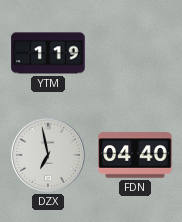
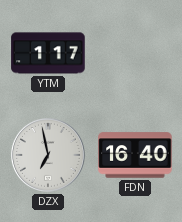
YTM: 1:19 -> 1:17 (48, 53)
FDN: 04:40 -> 16:40 (135, 155)
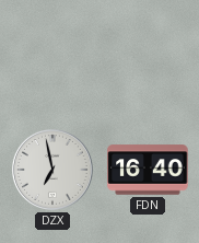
YTM: 1:17 -> none (48, 53)
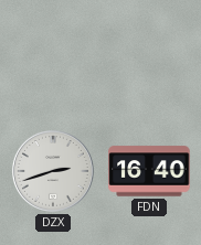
DZX: 6:58 -> 2:42 (53, 171)
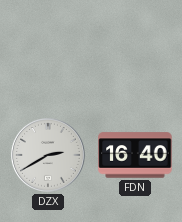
DZX: 2:42 -> 2:40 (48, 155)
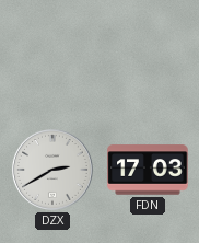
FDN: 16:40 -> 17:03 (148, 170)
